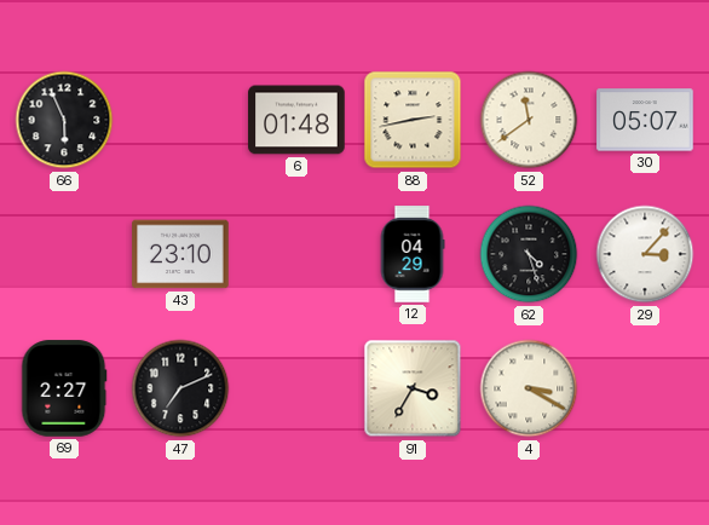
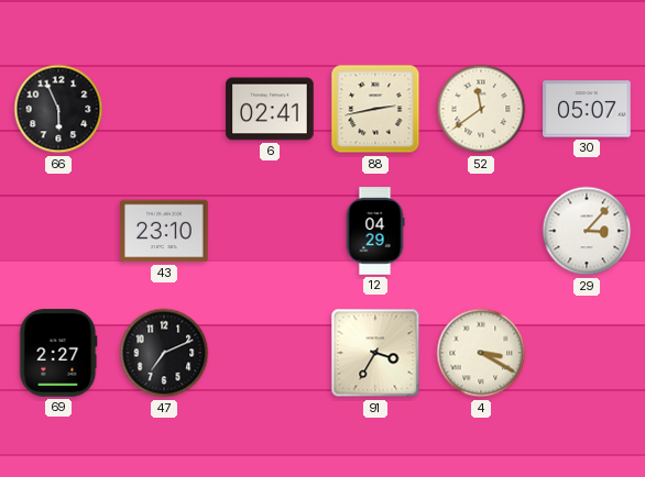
6: 01:48 -> 02:41 (270, 109)
62: 4:27 -> none (529, 254)
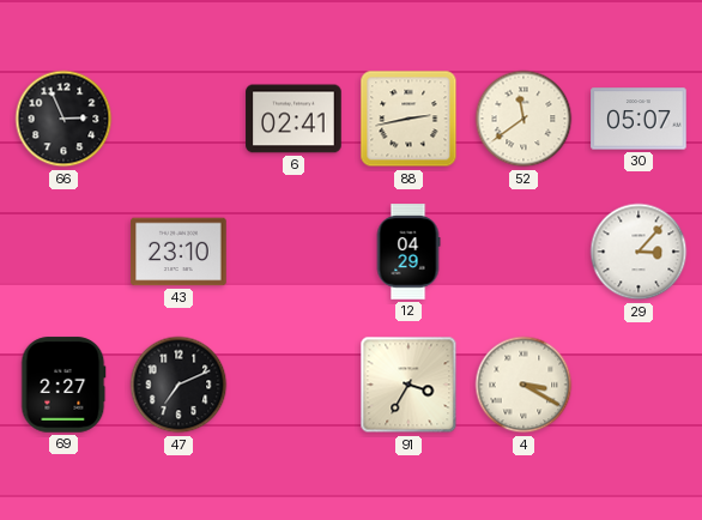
66: 5:56 -> 2:56 (63, 119)
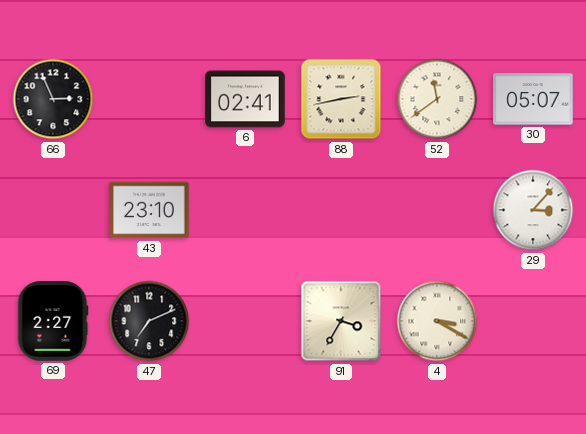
12: 04:29 -> none (409, 252)
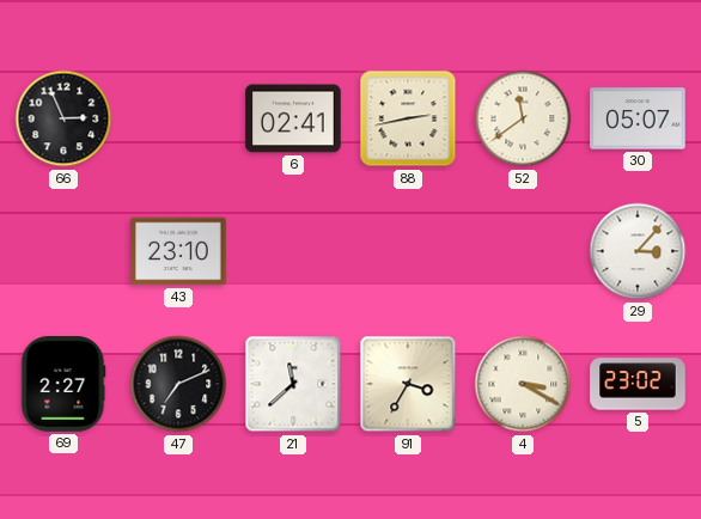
21: none -> 11:38 (293, 384)
5: none -> 23:02 (638, 384)
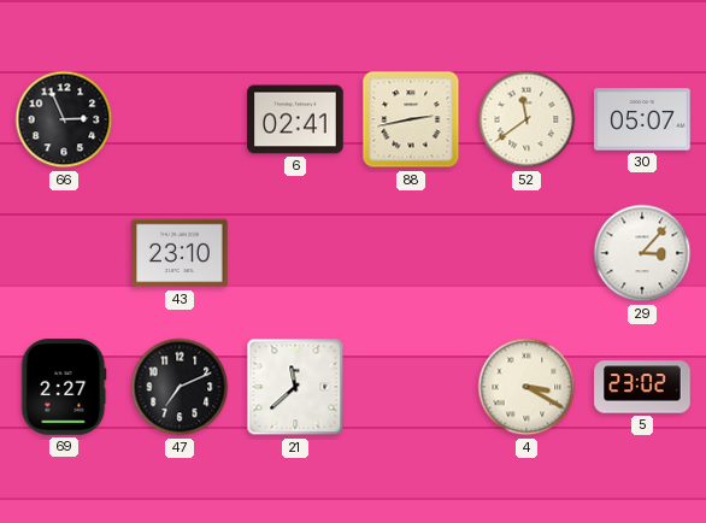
91: 3:35 -> none (408, 384)
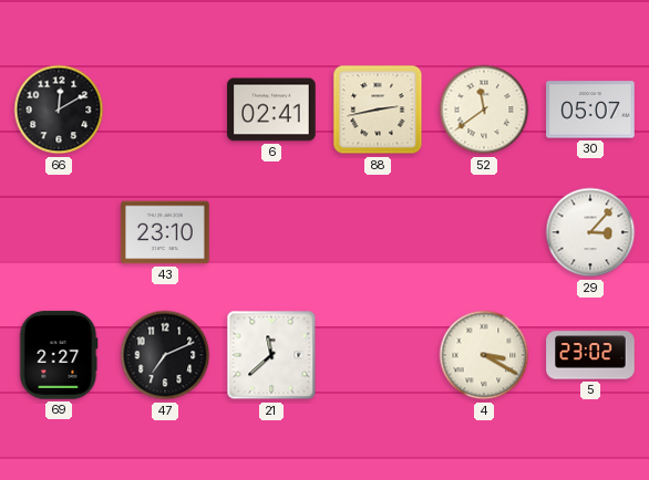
66: 2:56 -> 12:10 (59, 109)
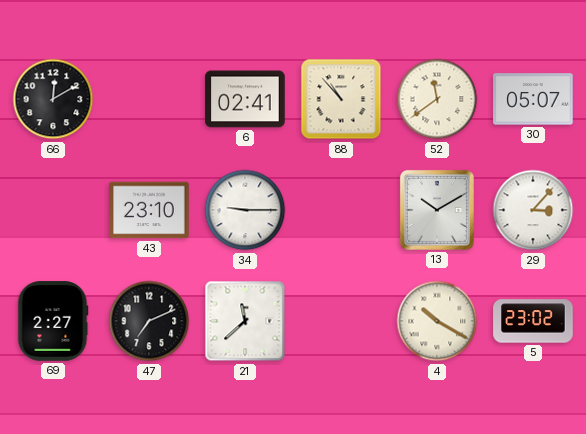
88: 2:43 -> 10:53 (341, 99)
34: none -> 9:15 (245, 210)
13: none -> 10:10 (437, 210)
4: 3:20 -> 10:20 (437, 321)
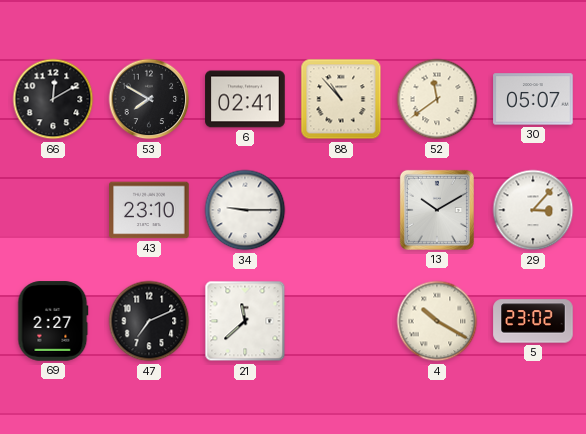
53: none -> 7:50 (149, 99)
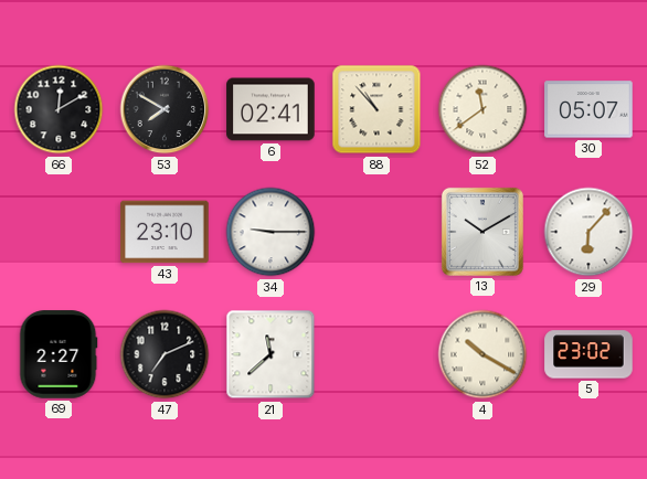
29: 3:07 -> 6:07 (588, 232)
